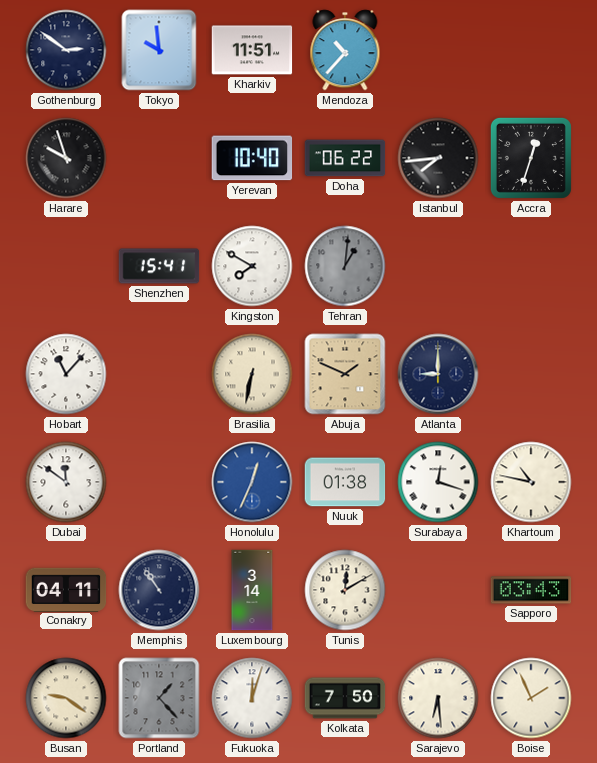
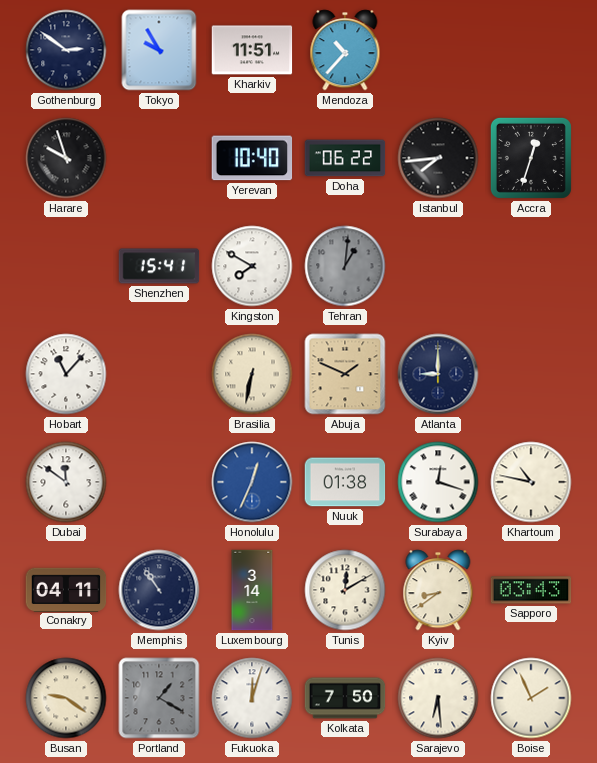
Tokyo: 9:59 -> 9:55 (159, 50)
Kyiv: none -> 8:39 (438, 590)
Portland: 1:23 -> 1:20 (159, 698)
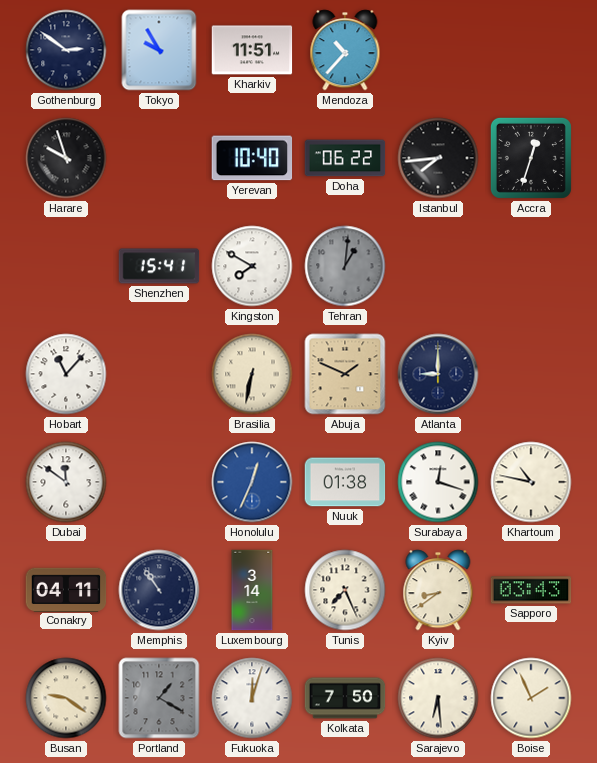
Tunis: 12:10 -> 7:26 (345, 590)
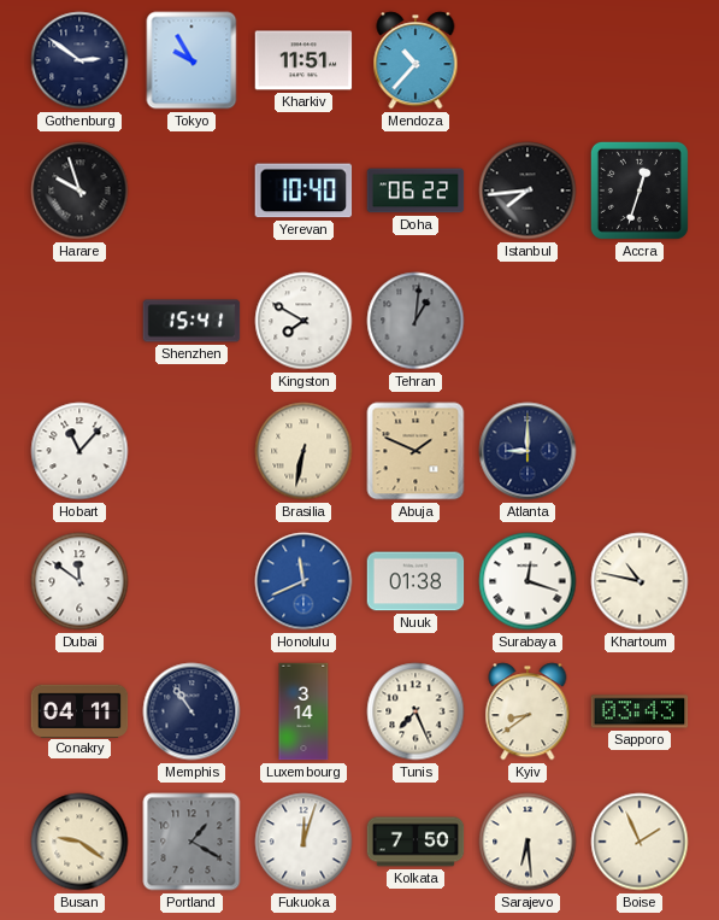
Honolulu: 12:34 -> 11:41 (303, 581)
